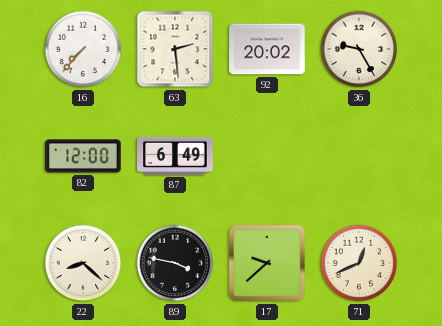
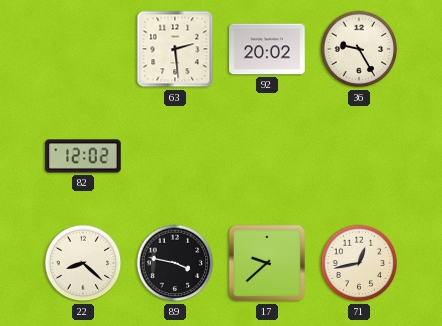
16: 7:37 -> none (83, 49)
82: 12:00 -> 12:02 (83, 156)
87: 6:49 -> none (175, 156)
71: 12:41 -> 12:43 (359, 263)
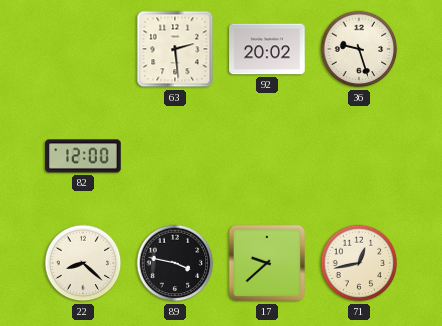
36: 9:25 -> 9:27 (359, 49)
82: 12:02 -> 12:00 (83, 156)
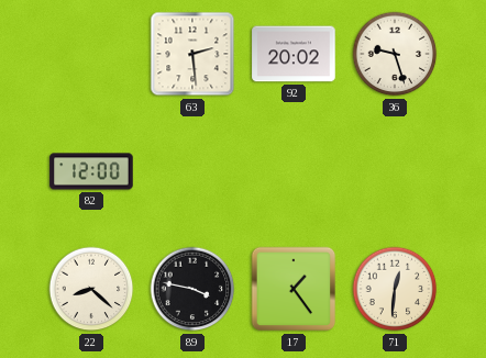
17: 9:38 -> 1:24 (294, 289)
71: 12:43 -> 12:31 (395, 289)
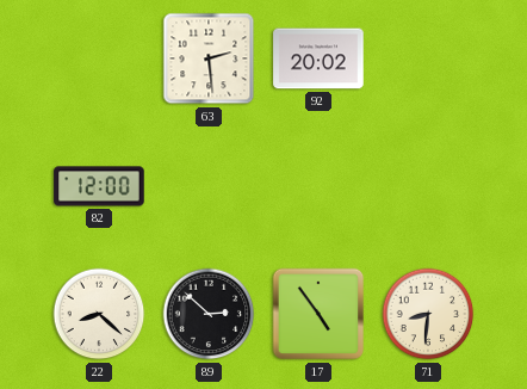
36: 9:27 -> none (395, 54)
89: 3:47 -> 2:52 (209, 314)
17: 1:24 -> 4:54 (318, 314)
71: 12:31 -> 8:31 (428, 314)
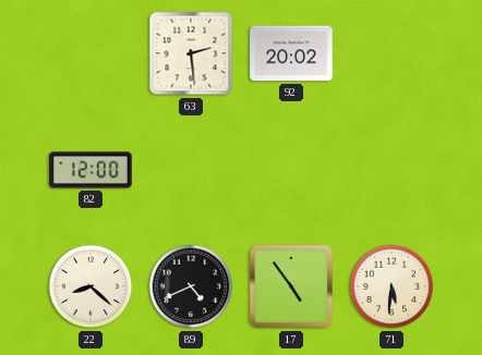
89: 2:52 -> 4:41 (191, 286)
71: 8:31 -> 5:31 (391, 286)
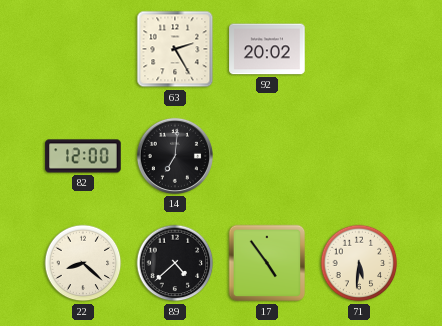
63: 2:29 -> 2:25 (175, 49)
14: none -> 7:01 (175, 156)
89: 4:41 -> 4:38 (175, 263)
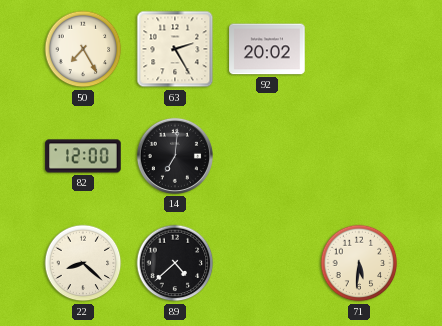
50: none -> 7:25 (83, 49)
17: 4:54 -> none (267, 263)
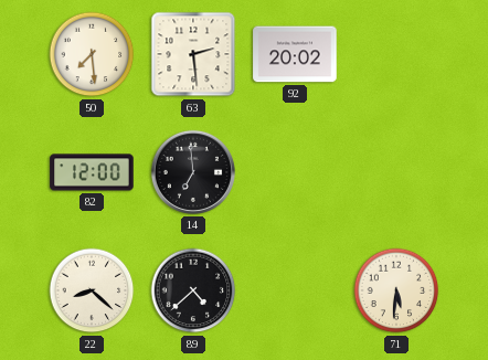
50: 7:25 -> 7:29 (92, 54)
63: 2:25 -> 2:29 (193, 54)
14: 7:01 -> 6:59 (193, 172)
